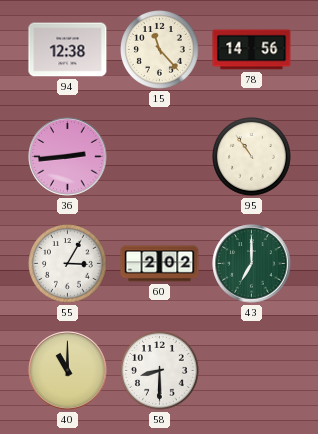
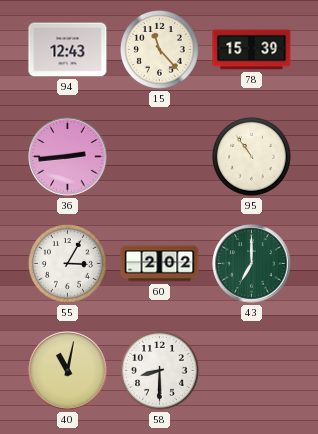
94: 12:38 -> 12:43 (68, 50)
78: 14:56 -> 15:39 (252, 50)
40: 11:00 -> 11:02 (68, 371)
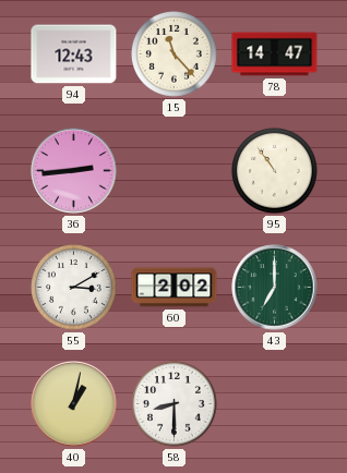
78: 15:39 -> 14:47 (275, 54)
55: 3:05 -> 3:10 (74, 288)
40: 11:02 -> 1:02 (74, 404)
